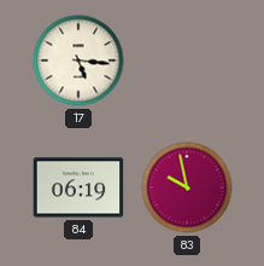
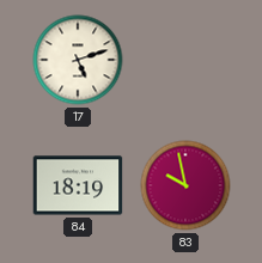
17: 5:16 -> 5:12 (78, 60)
84: 06:19 -> 18:19 (78, 185)
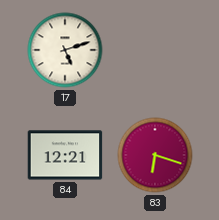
84: 18:19 -> 12:21 (65, 155)
83: 9:58 -> 6:18 (155, 155)
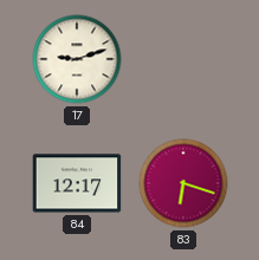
17: 5:12 -> 9:12 (77, 59)
84: 12:21 -> 12:17 (77, 183)
